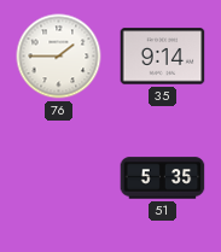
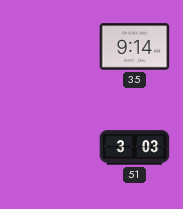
76: 1:45 -> none (59, 57)
51: 5:35 -> 3:03 (135, 148)
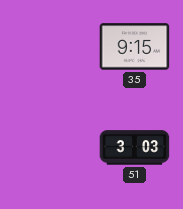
35: 9:14 -> 9:15 (135, 47)
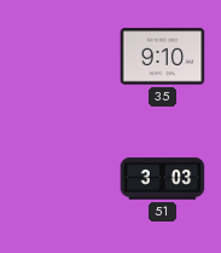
35: 9:15 -> 9:10 (163, 57)
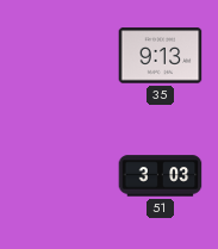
35: 9:10 -> 9:13 (161, 56)
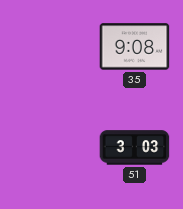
35: 9:13 -> 9:08 (135, 47)
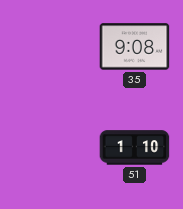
51: 3:03 -> 1:10 (135, 148)
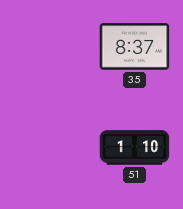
35: 9:08 -> 8:37 (135, 47)
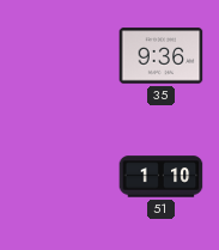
35: 8:37 -> 9:36 (162, 56)
